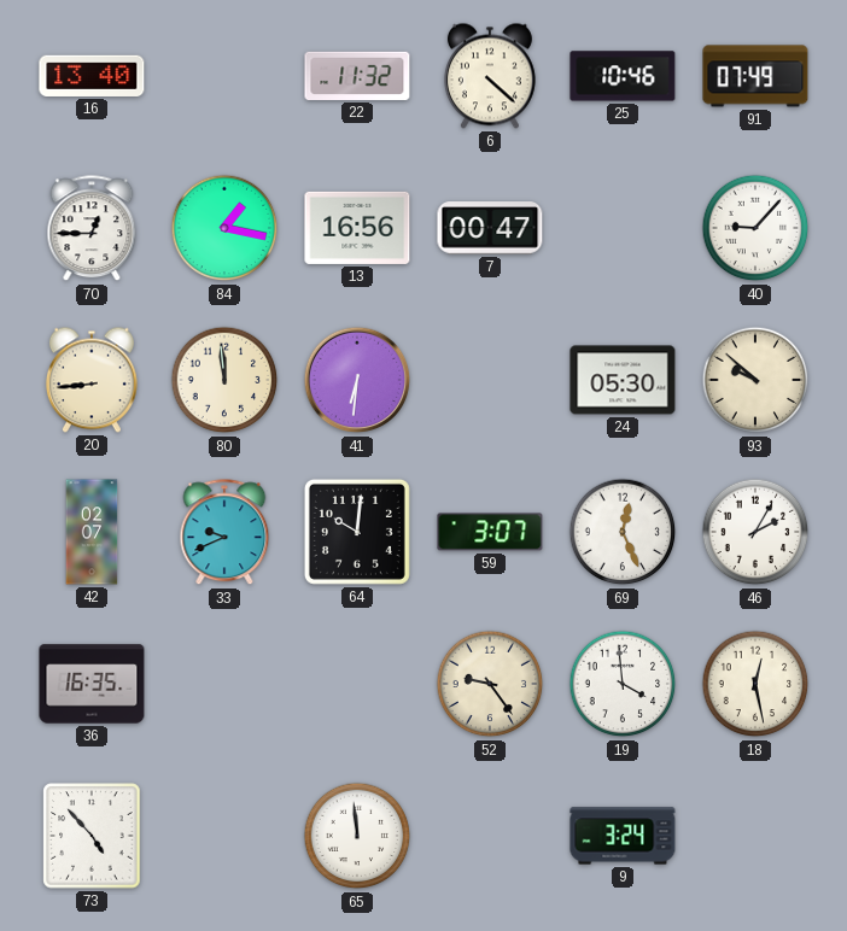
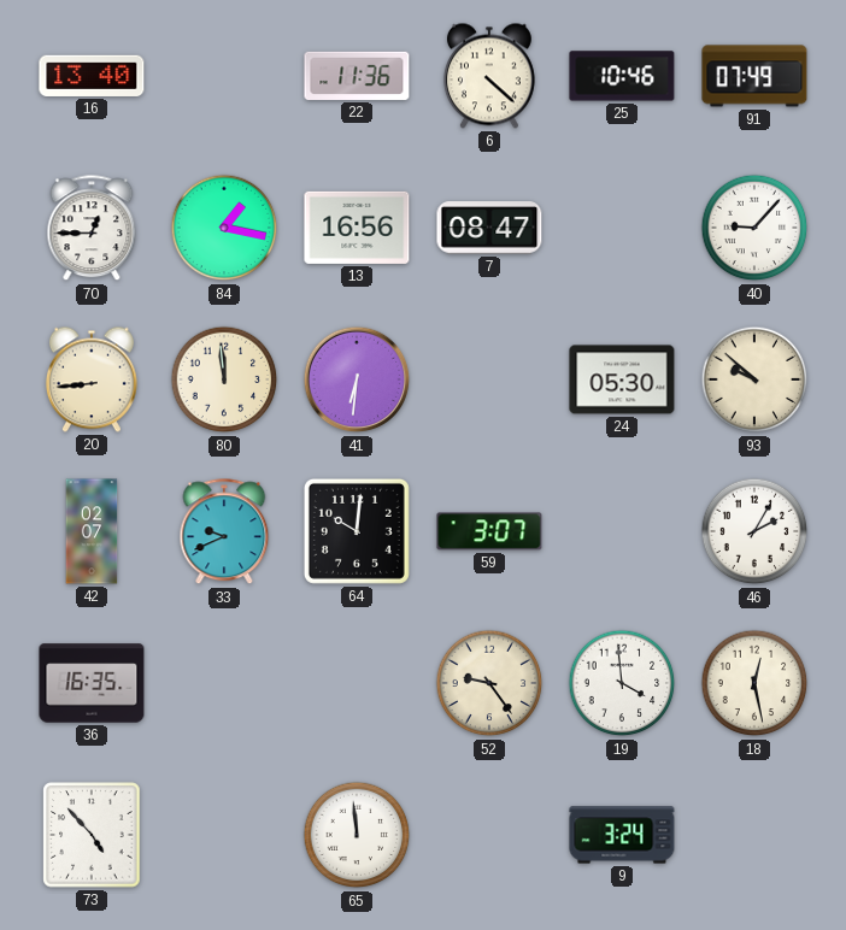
22: 11:32 -> 11:36 (357, 76)
7: 00:47 -> 08:47 (489, 228)
69: 12:26 -> none (623, 532)
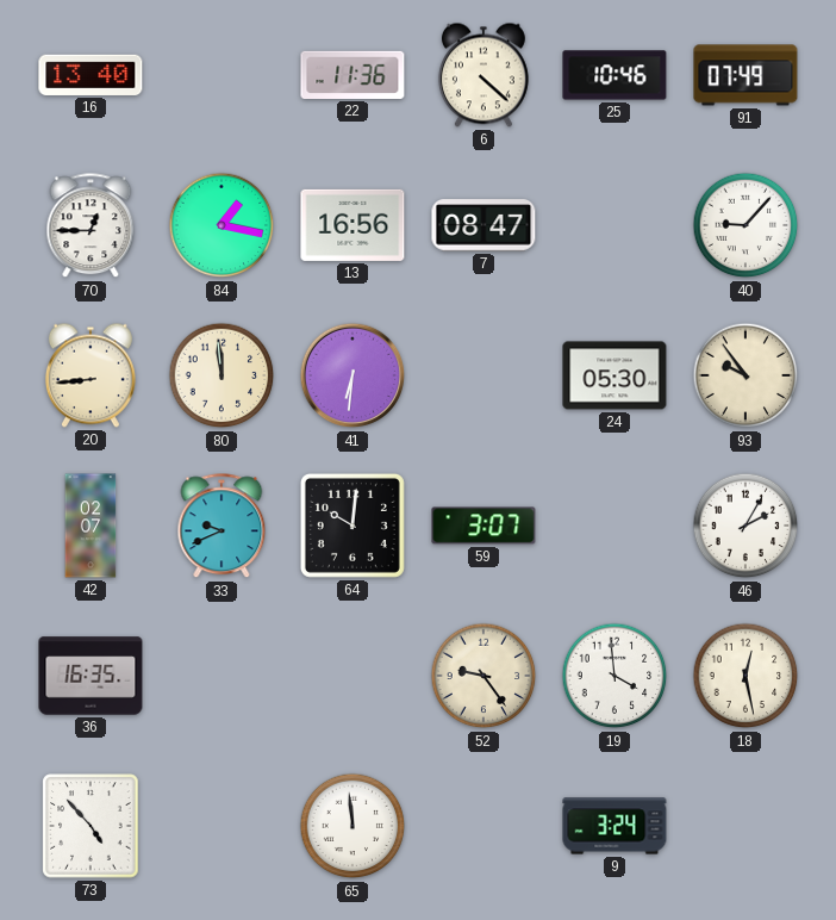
93: 9:52 -> 9:54 (745, 375)
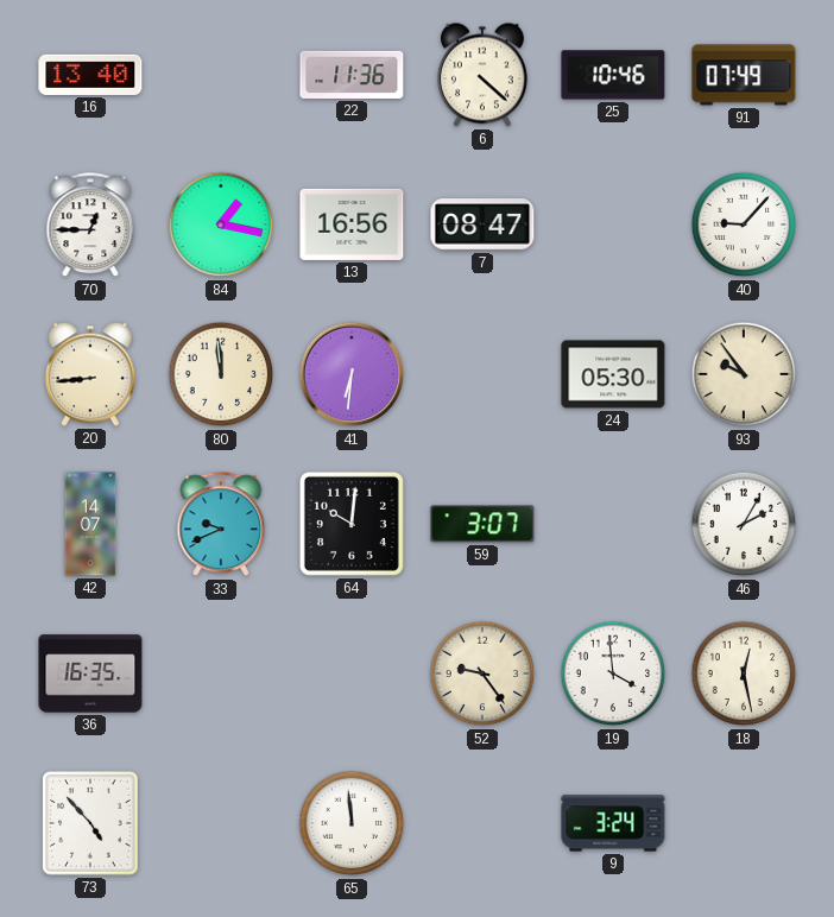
42: 02:07 -> 14:07 (90, 524)
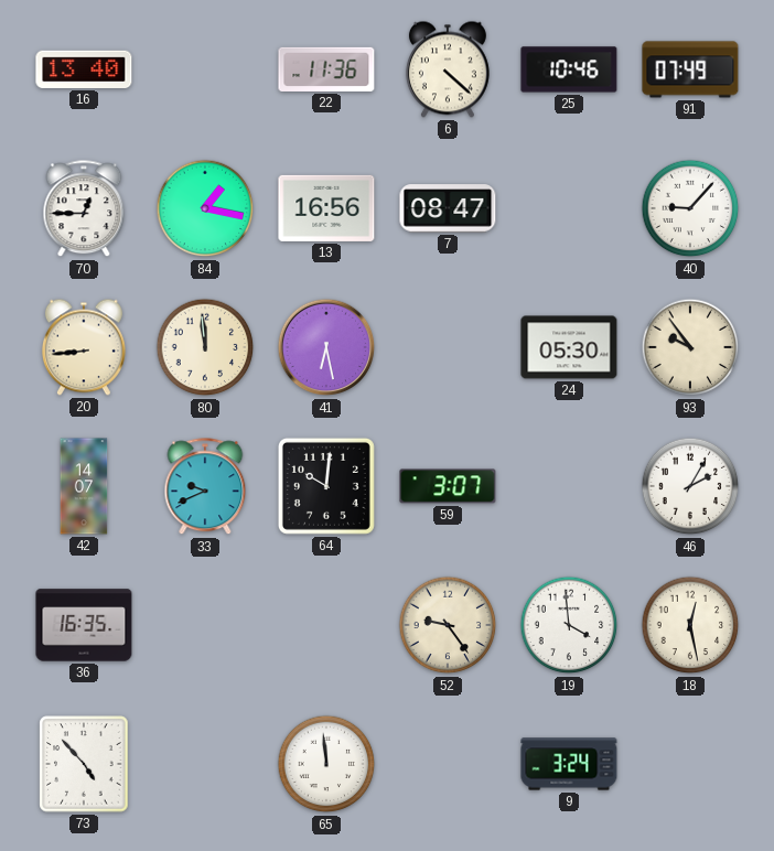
41: 6:31 -> 6:28 (326, 347)
